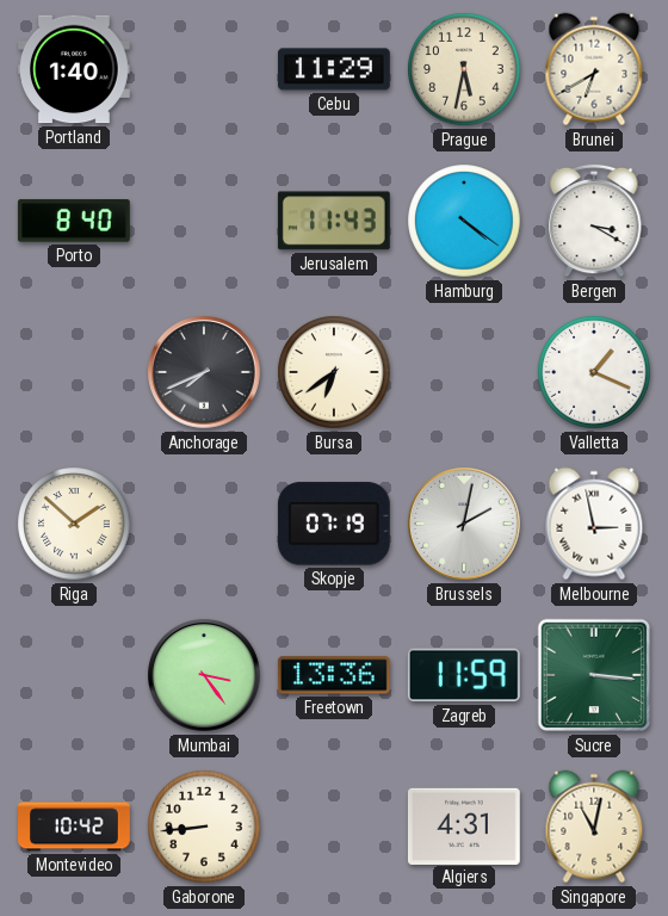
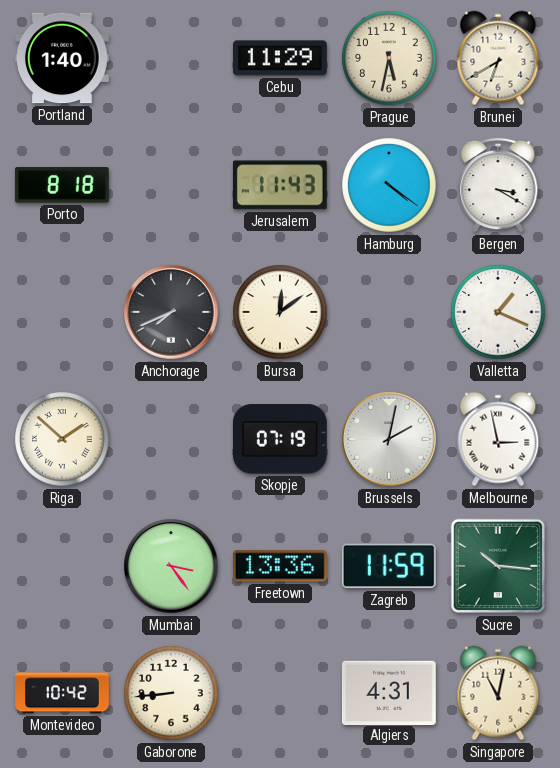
Porto: 8:40 -> 8:18 (62, 185)
Bursa: 6:39 -> 12:09 (280, 312)
Sucre: 3:16 -> 10:16 (498, 566)
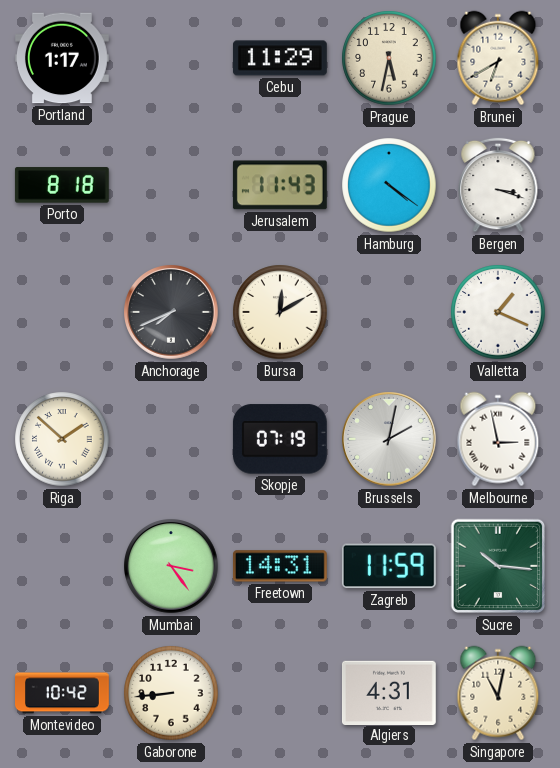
Portland: 1:40 -> 1:17 (63, 58)
Bergen: 3:20 -> 3:18 (498, 185)
Bursa: 12:09 -> 12:10 (280, 312)
Freetown: 13:36 -> 14:31 (280, 566)
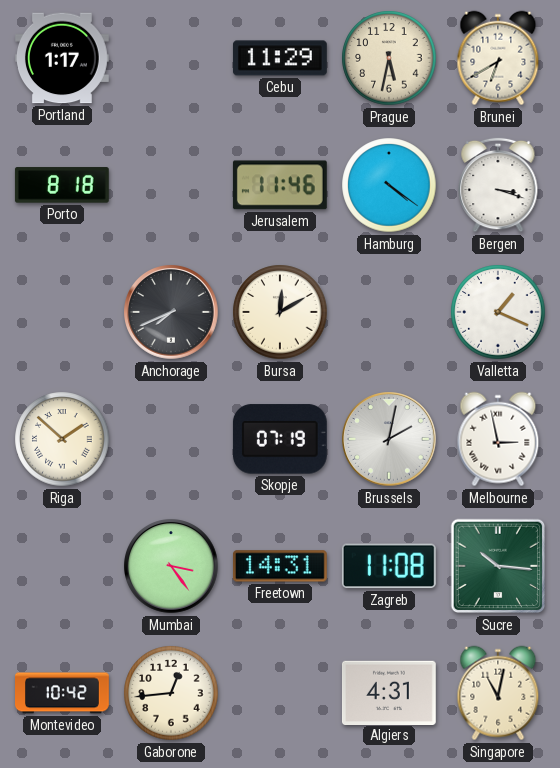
Jerusalem: 11:43 -> 11:46 (280, 185)
Zagreb: 11:59 -> 11:08 (389, 566)
Gaborone: 8:44 -> 12:44 (171, 693)
